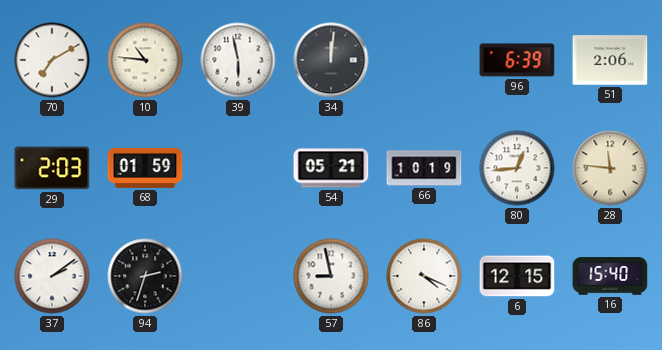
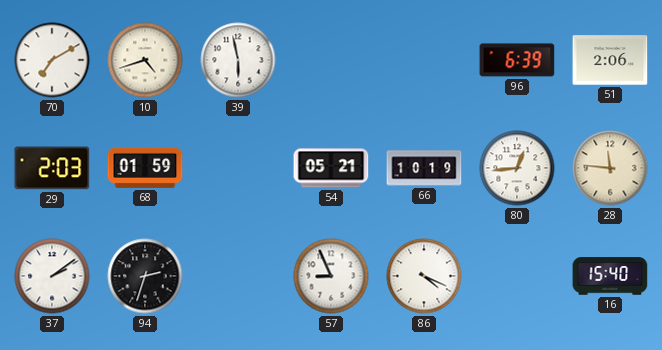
10: 10:46 -> 4:42 (145, 60)
34: 12:01 -> none (331, 60)
57: 8:58 -> 8:56 (331, 276)
6: 12:15 -> none (517, 276)
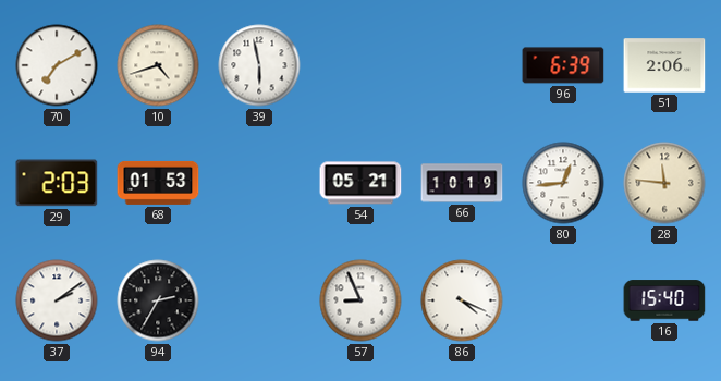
68: 01:59 -> 01:53 (158, 183)
94: 2:33 -> 2:35 (158, 300)
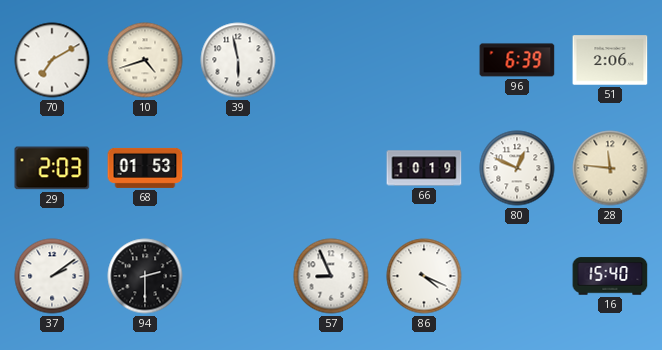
54: 05:21 -> none (361, 183)
80: 12:44 -> 12:49 (517, 168)
94: 2:35 -> 2:30 (145, 276)
